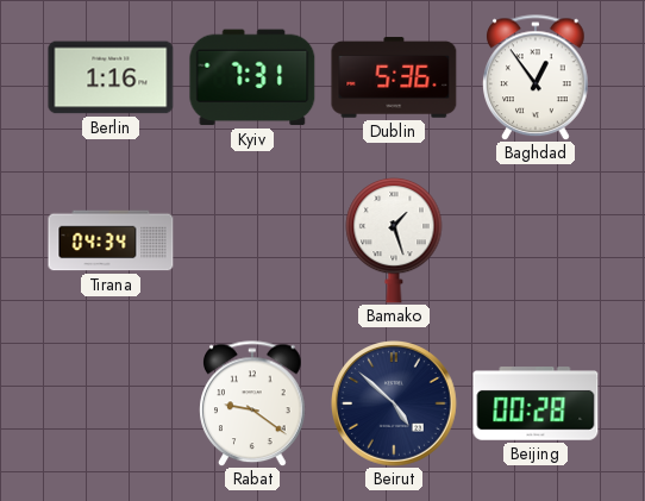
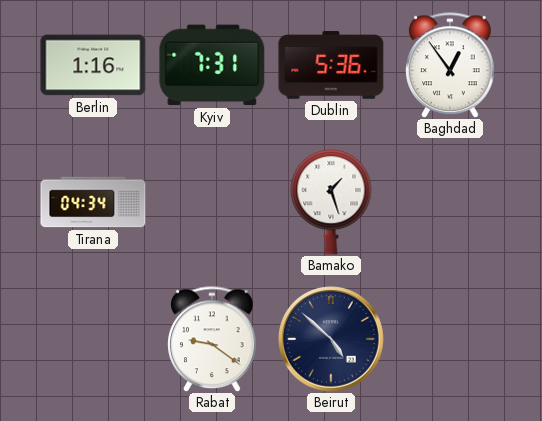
Beijing: 00:28 -> none (536, 403)
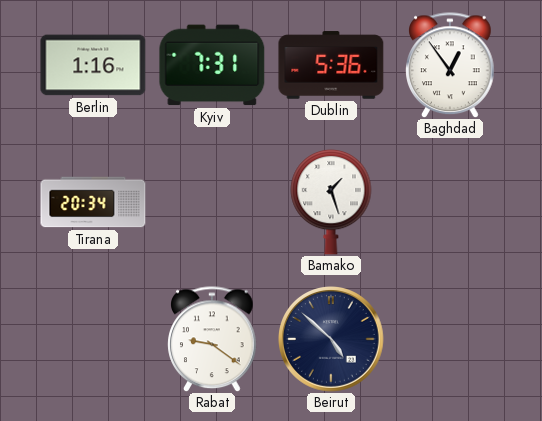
Tirana: 04:34 -> 20:34 (93, 202)
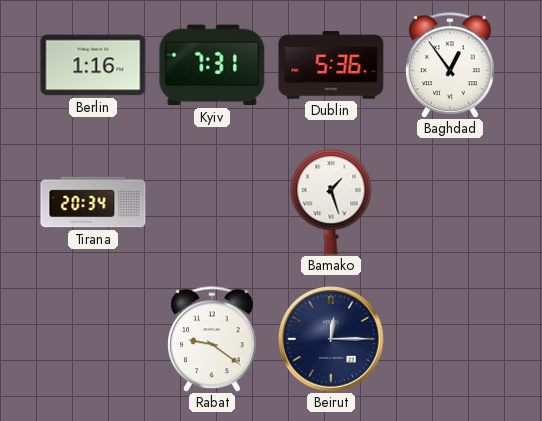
Beirut: 4:52 -> 12:15 (332, 340)
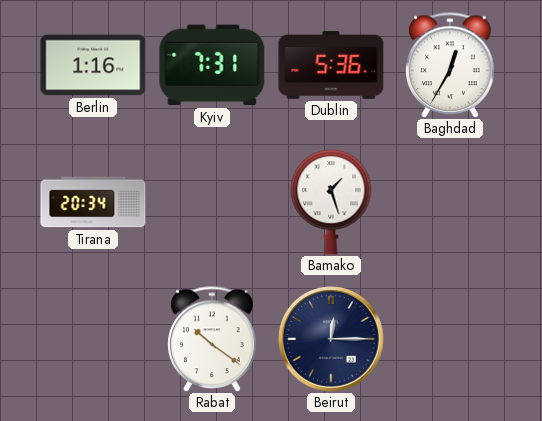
Baghdad: 12:54 -> 12:35 (450, 65)
Rabat: 9:21 -> 10:21 (212, 339)
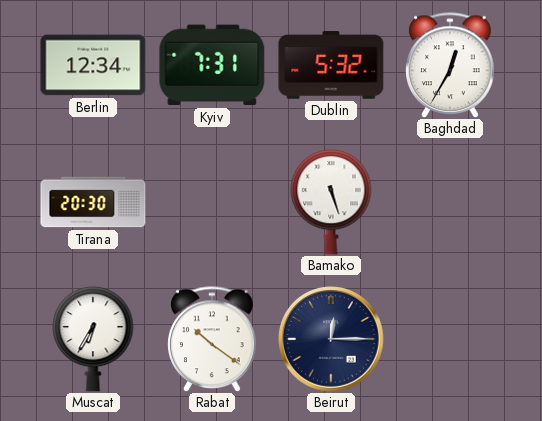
Berlin: 1:16 -> 12:34 (93, 65)
Dublin: 5:36 -> 5:32 (331, 65)
Tirana: 20:34 -> 20:30 (93, 202)
Bamako: 1:27 -> 5:27 (331, 202)
Muscat: none -> 6:35 (93, 339)
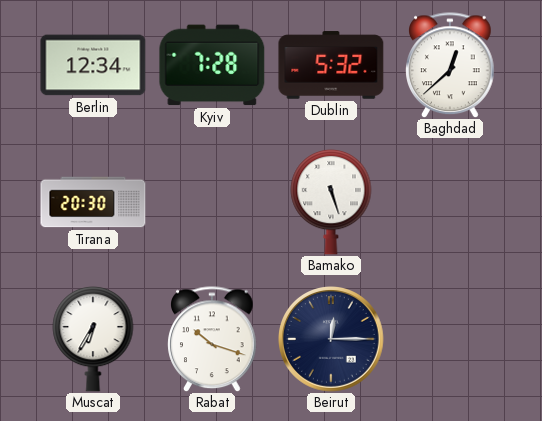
Kyiv: 7:31 -> 7:28 (212, 65)
Baghdad: 12:35 -> 12:38 (450, 65)
Rabat: 10:21 -> 10:18 (212, 339)
